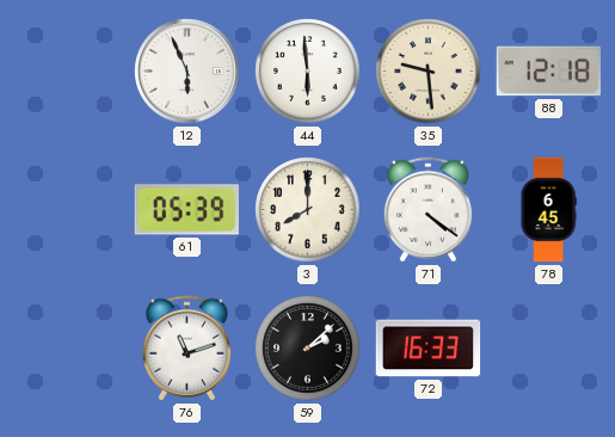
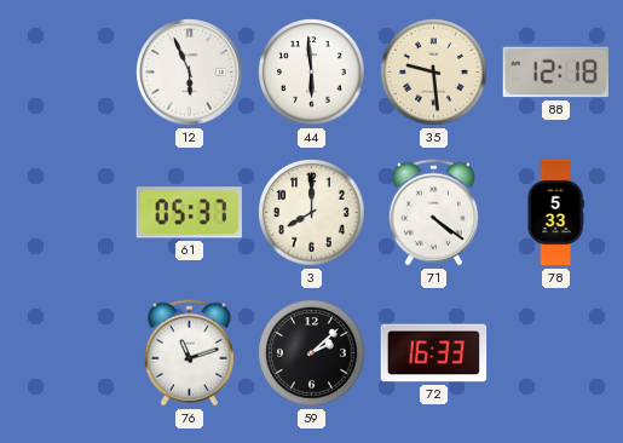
61: 05:39 -> 05:37 (189, 213)
78: 6:45 -> 5:33 (555, 213)
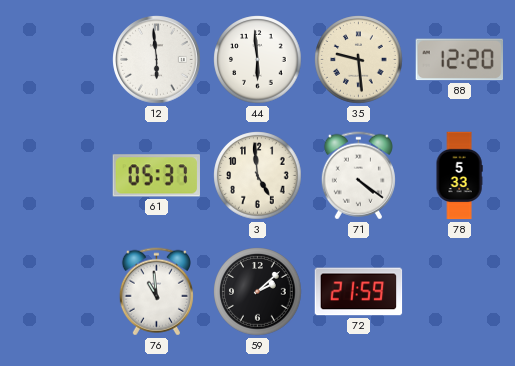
12: 5:56 -> 5:59 (157, 60)
88: 12:18 -> 12:20 (459, 60)
3: 8:00 -> 4:59 (258, 176)
76: 11:12 -> 10:59 (156, 292)
72: 16:33 -> 21:59 (359, 292)
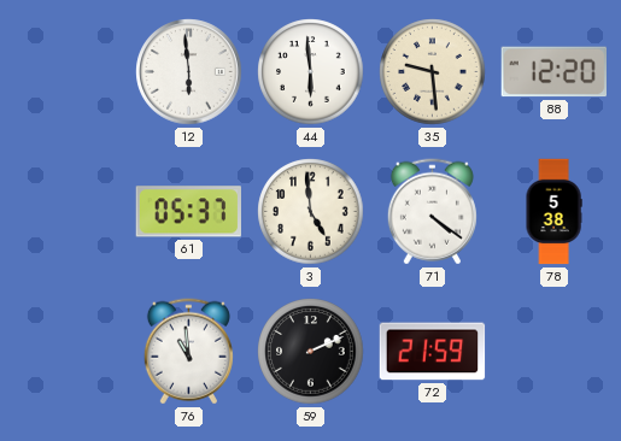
78: 5:33 -> 5:38 (553, 212)
59: 2:08 -> 2:11 (311, 352)
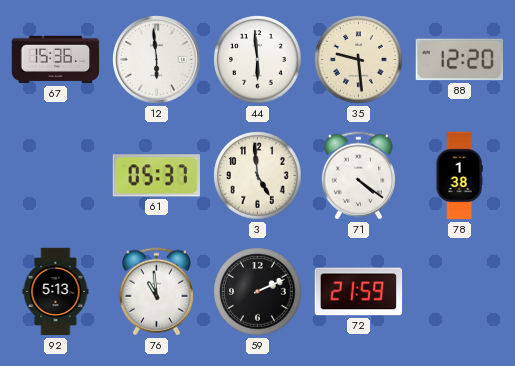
67: none -> 15:36 (56, 60)
78: 5:38 -> 1:38 (459, 176)
92: none -> 5:13 (56, 292)
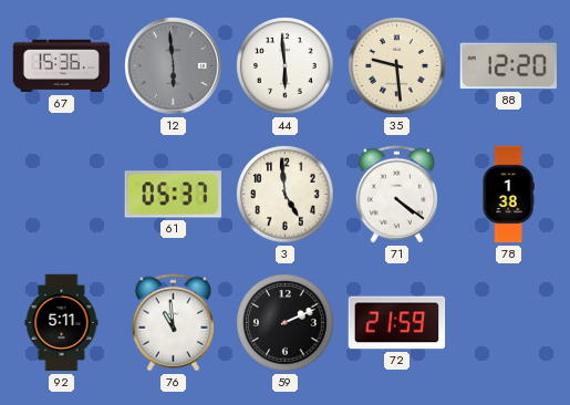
12 dial: white -> grey (174, 66)
92: 5:13 -> 5:11 (62, 323)
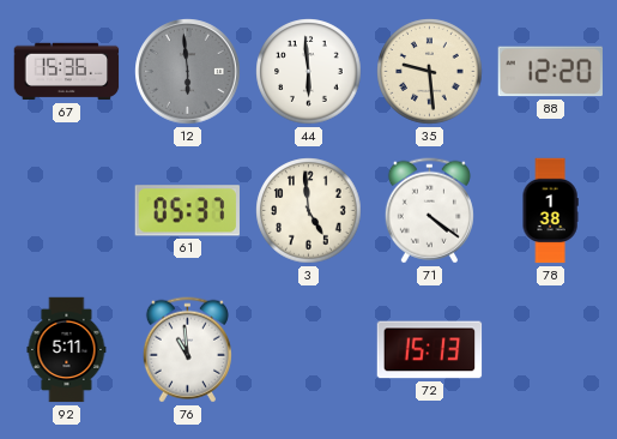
59: 2:11 -> none (286, 323)
72: 21:59 -> 15:13 (430, 350)
